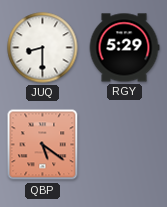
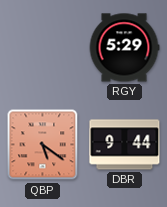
JUQ: 8:30 -> none (43, 48)
DBR: none -> 9:44 (125, 145)
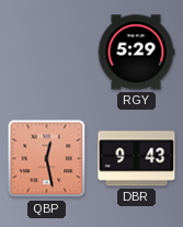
QBP: 5:21 -> 12:28 (47, 159)
DBR: 9:44 -> 9:43 (137, 159)
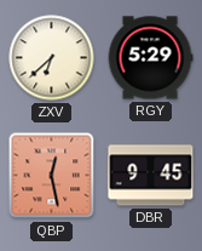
ZXV: none -> 6:38 (52, 58)
DBR: 9:43 -> 9:45 (151, 176)
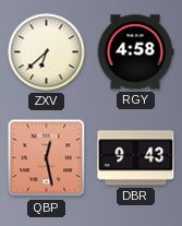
RGY: 5:29 -> 4:58 (135, 52)
DBR: 9:45 -> 9:43 (136, 158)
